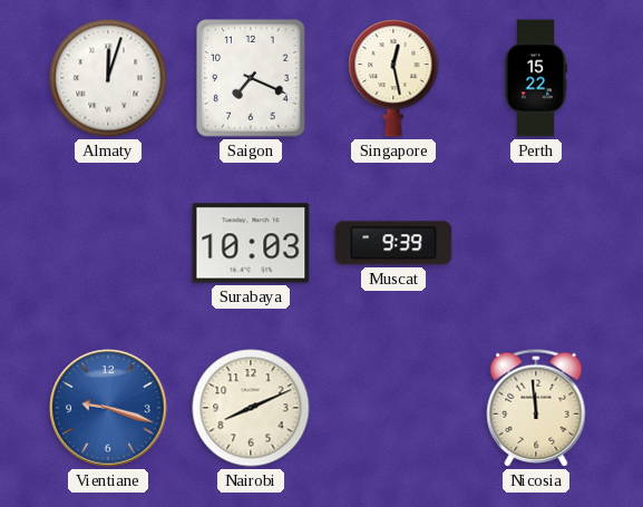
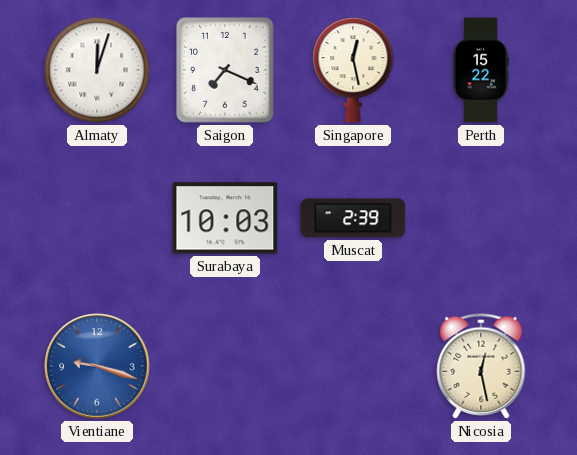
Muscat: 9:39 -> 2:39 (353, 218)
Nairobi: 8:11 -> none (251, 408)
Nicosia: 11:59 -> 12:28 (481, 366)
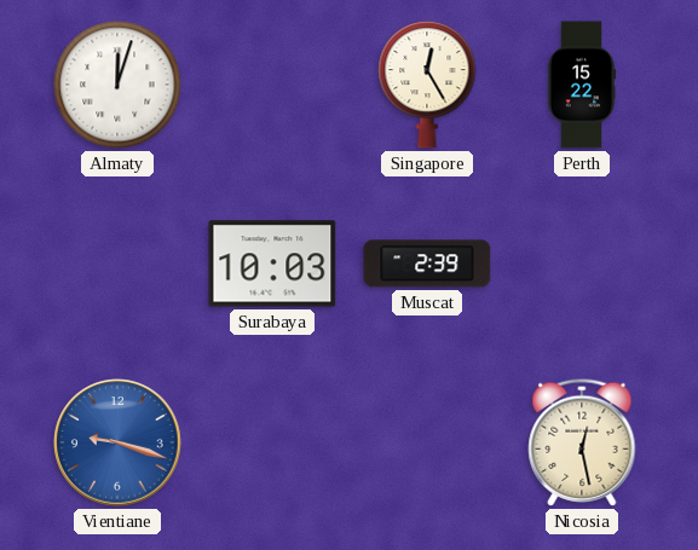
Saigon: 7:19 -> none (225, 70)
Singapore: 12:28 -> 12:25 (427, 86)
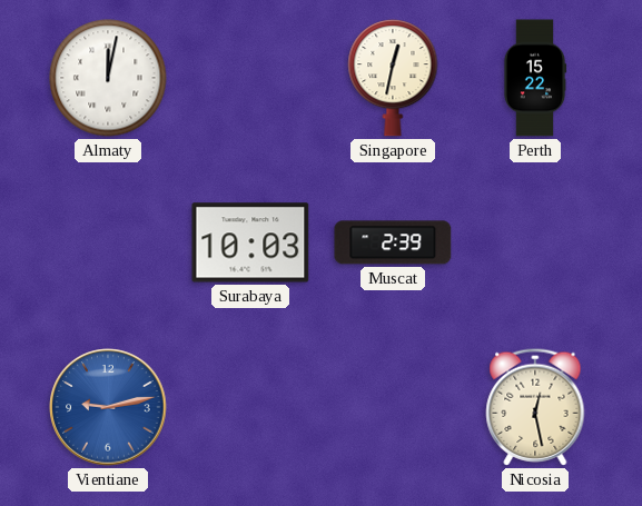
Almaty: 12:03 -> 12:02 (108, 78)
Singapore: 12:25 -> 12:32 (393, 79)
Vientiane: 9:18 -> 9:13 (108, 407)
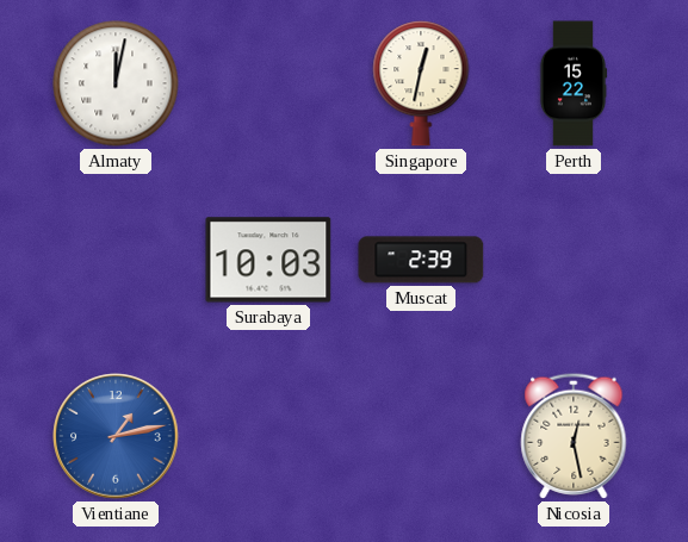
Vientiane: 9:13 -> 1:13 (116, 436)
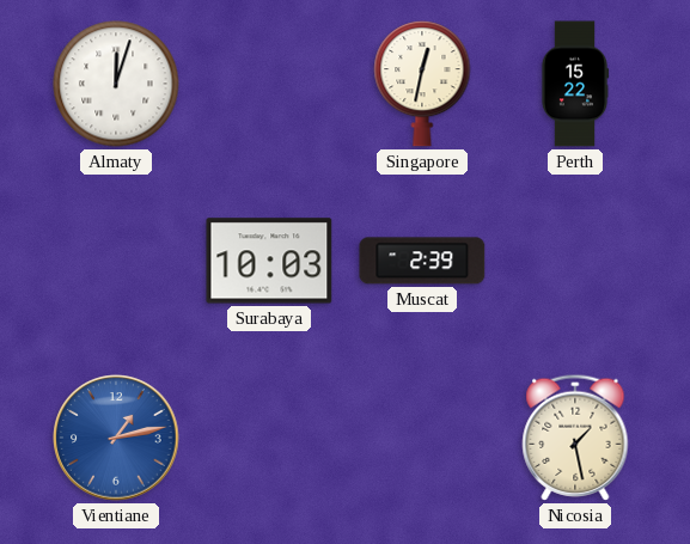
Almaty: 12:02 -> 12:03 (116, 84)
Nicosia: 12:28 -> 1:28 (575, 438)
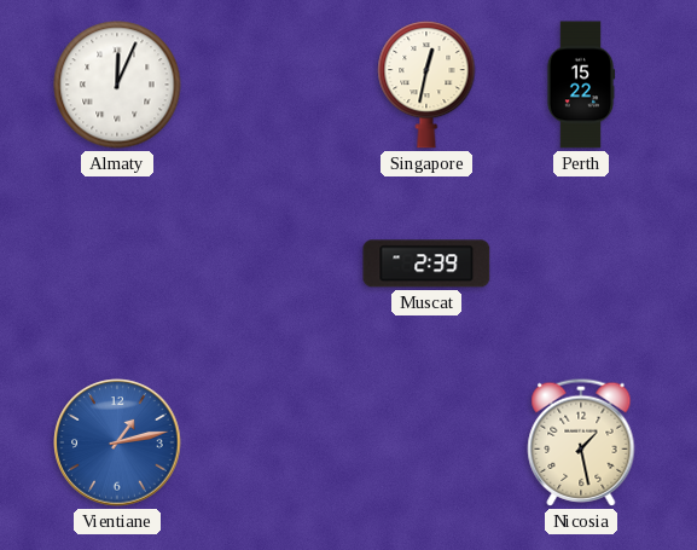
Almaty: 12:03 -> 12:04 (117, 85)
Surabaya: 10:03 -> none (269, 261)
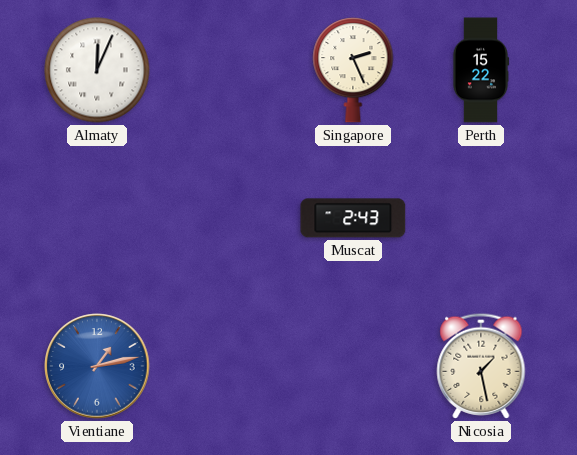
Singapore: 12:32 -> 2:26 (353, 71)
Muscat: 2:39 -> 2:43 (353, 218)
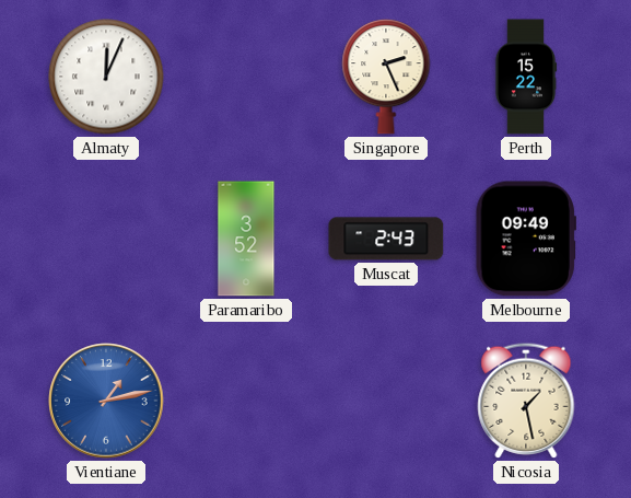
Paramaribo: none -> 3:52 (246, 239)
Melbourne: none -> 09:49 (526, 239)
